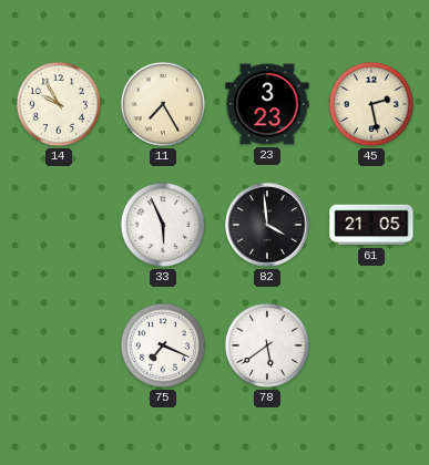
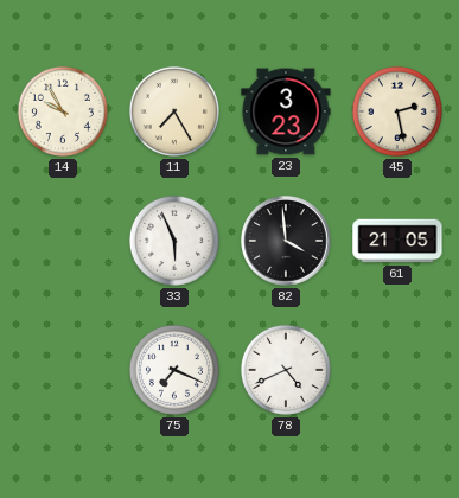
78: 5:39 -> 4:41 (286, 370)
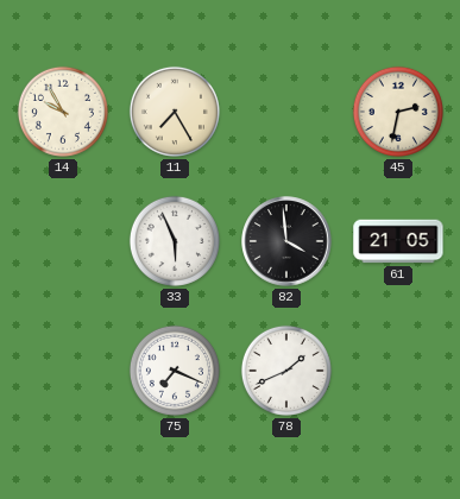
23: 3:23 -> none (286, 111)
45: 2:28 -> 2:32 (398, 112)
78: 4:41 -> 1:41 (286, 371)
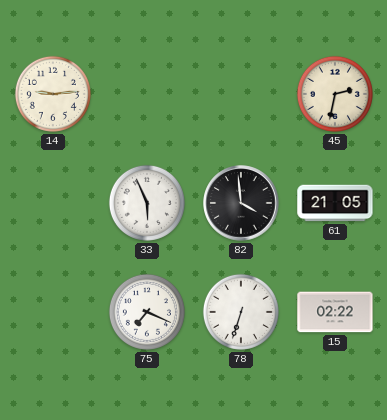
14: 9:55 -> 9:14 (53, 94)
11: 7:25 -> none (175, 112)
78: 1:41 -> 6:33 (241, 312)
15: none -> 02:22 (335, 312)
